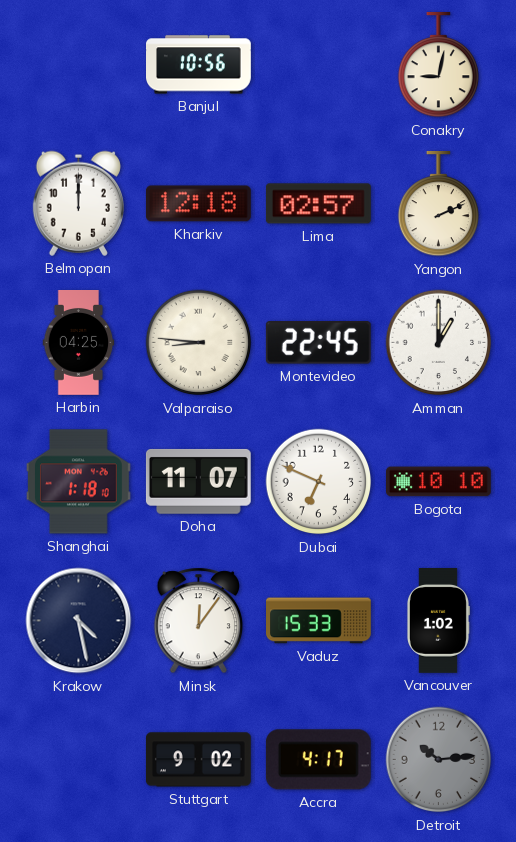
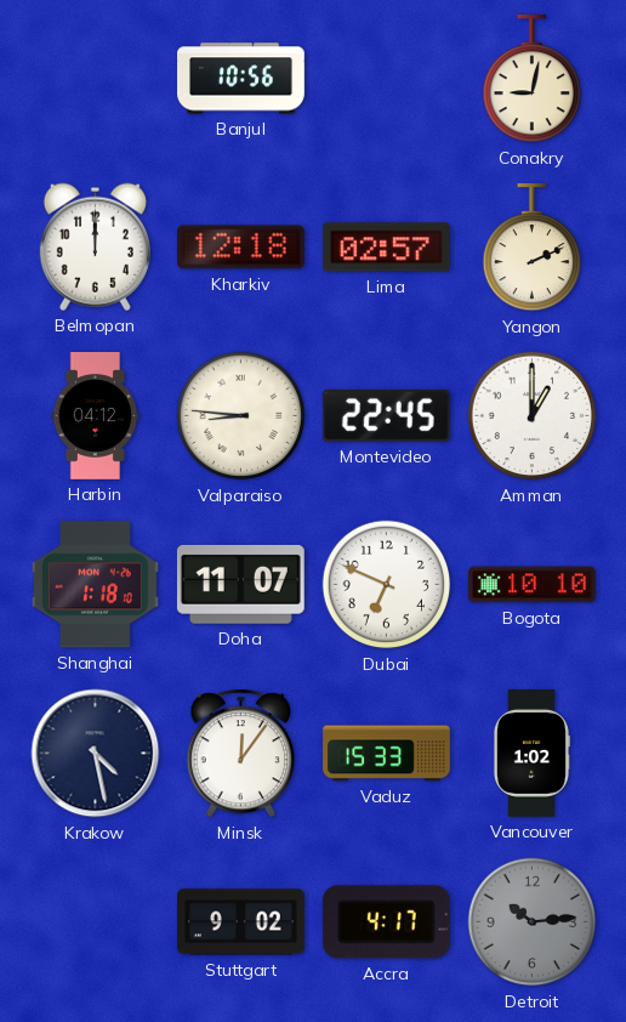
Harbin: 04:25 -> 04:12 (96, 416)
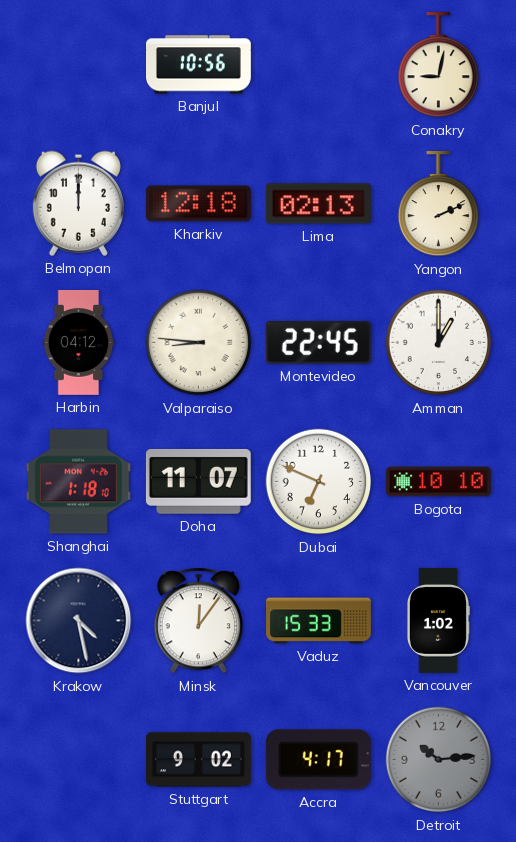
Lima: 02:57 -> 02:13 (318, 204)
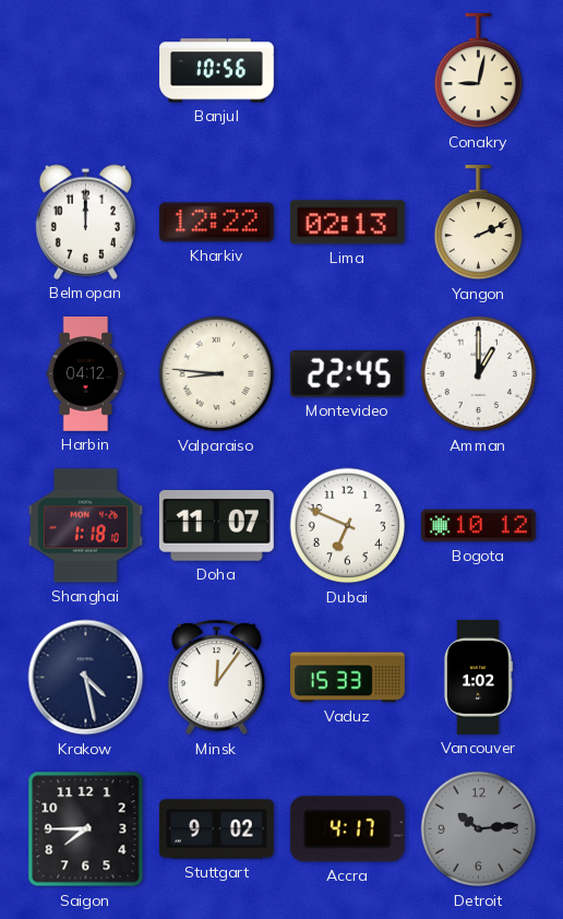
Kharkiv: 12:18 -> 12:22 (216, 223)
Bogota: 10:10 -> 10:12 (479, 526)
Saigon: none -> 7:45 (86, 830)
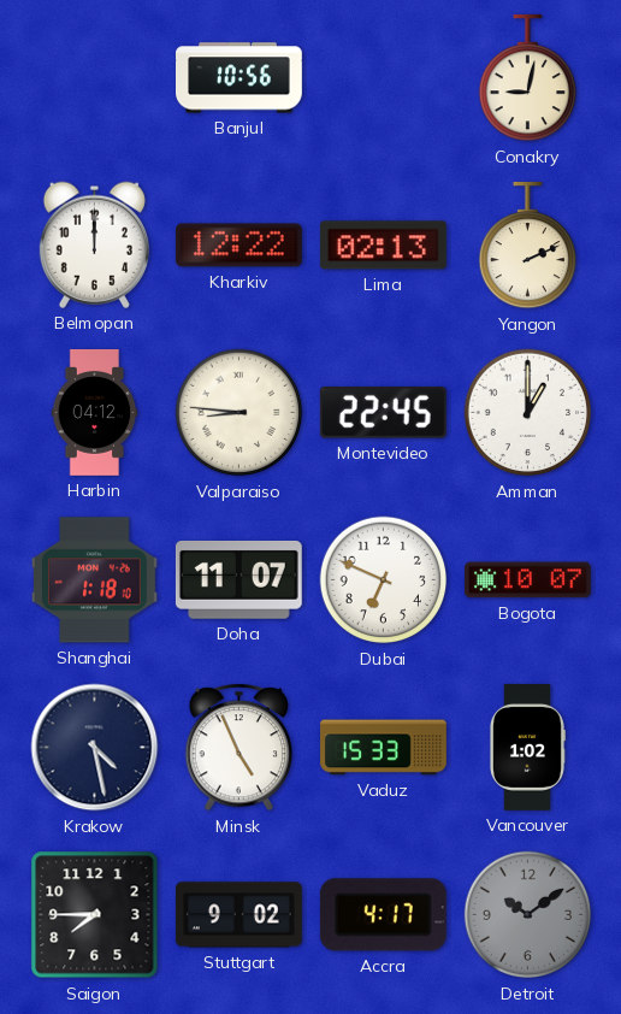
Bogota: 10:12 -> 10:07 (528, 580)
Minsk: 12:06 -> 4:56 (239, 748)
Detroit: 10:14 -> 10:09 (528, 915)
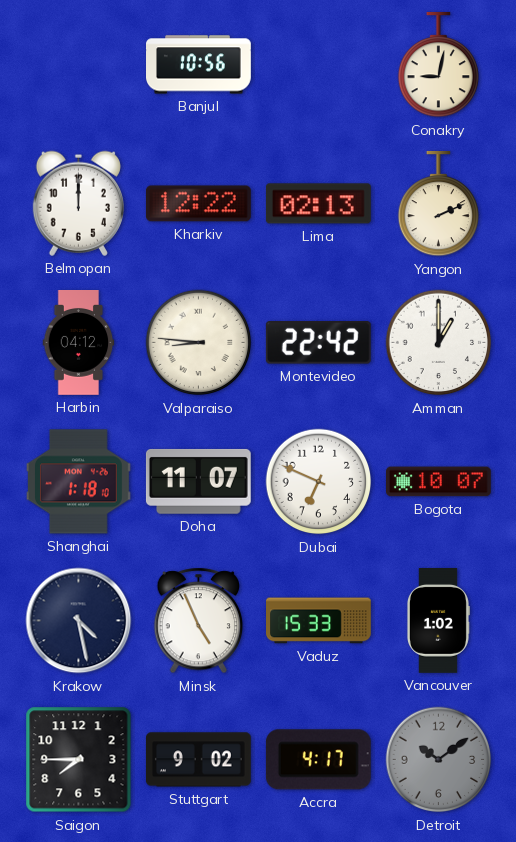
Montevideo: 22:45 -> 22:42 (318, 343)
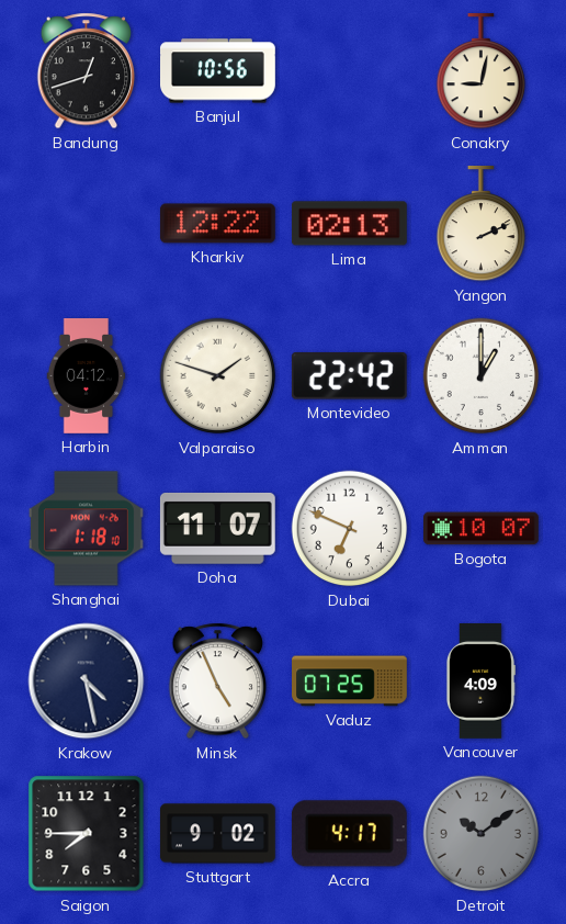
Bandung: none -> 12:42 (87, 71)
Belmopan: 12:00 -> none (78, 203)
Valparaiso: 8:46 -> 1:48 (218, 376)
Vaduz: 15:33 -> 07:25 (350, 681)
Vancouver: 1:02 -> 4:09 (480, 681)
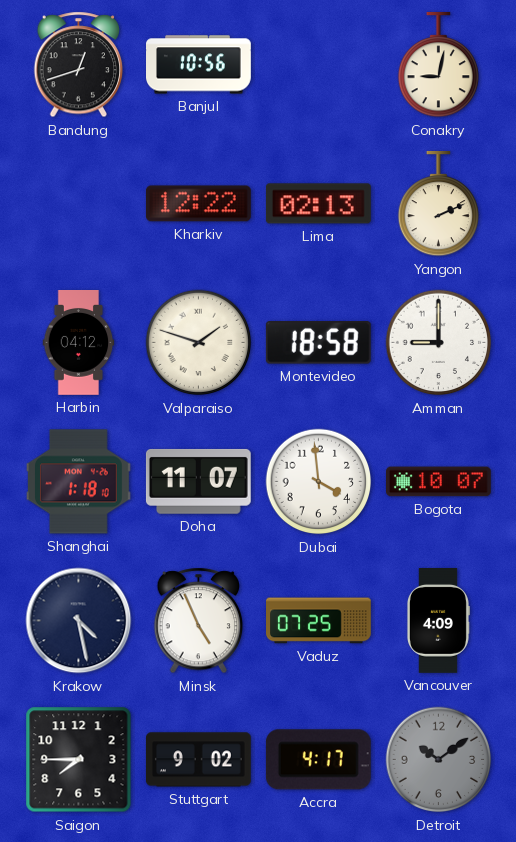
Montevideo: 22:42 -> 18:58 (318, 343)
Amman: 1:00 -> 9:00 (439, 343)
Dubai: 6:49 -> 3:59 (319, 482)
